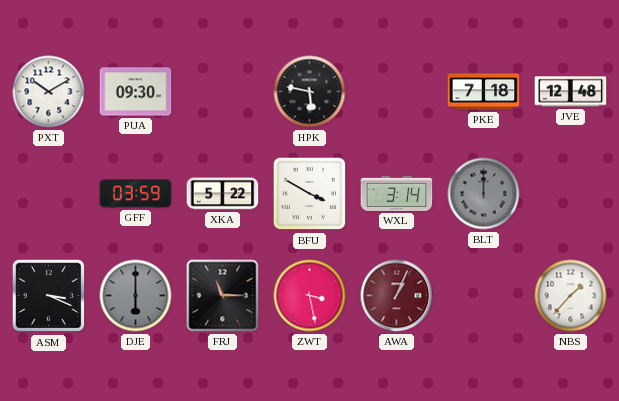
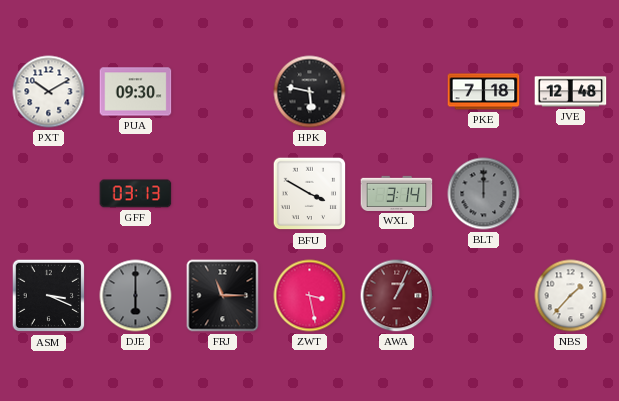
GFF: 03:59 -> 03:13 (136, 194)
XKA: 5:22 -> none (223, 194)
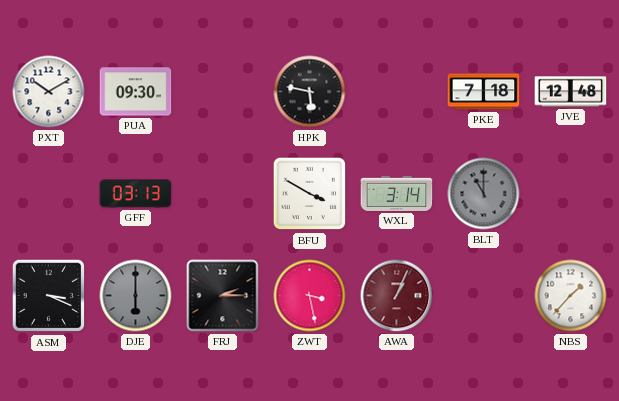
BLT: 12:00 -> 11:00 (484, 194)
FRJ: 11:15 -> 2:15 (223, 296)
